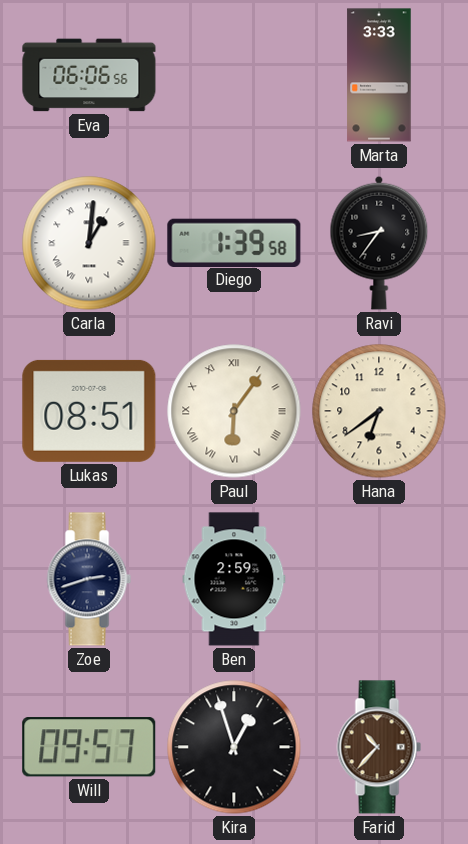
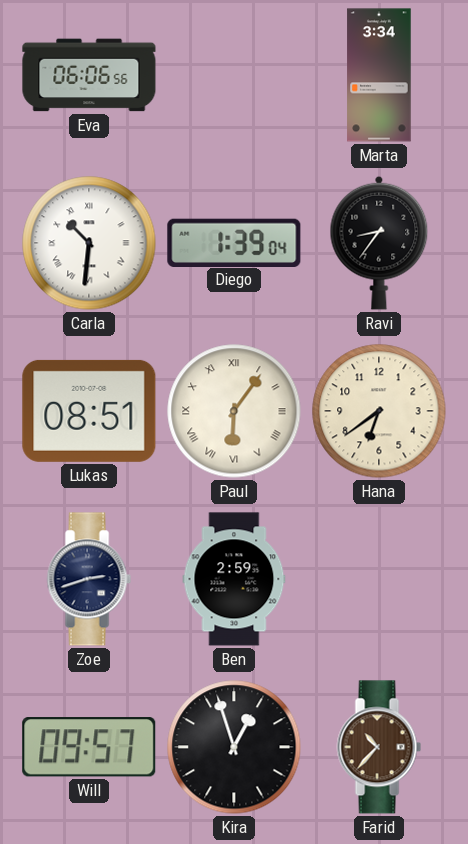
Marta: 3:33 -> 3:34 (379, 75)
Carla: 1:01 -> 10:31 (89, 243)
Diego: 1:39:58 -> 1:39:04 (234, 242)
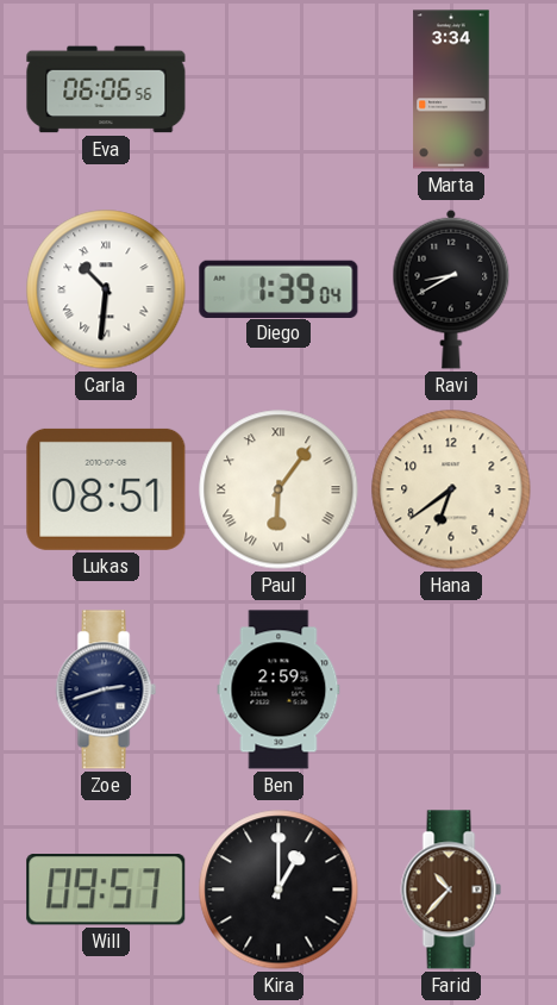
Ravi: 8:36 -> 8:40 (451, 289)
Kira: 12:57 -> 1:00 (278, 889)
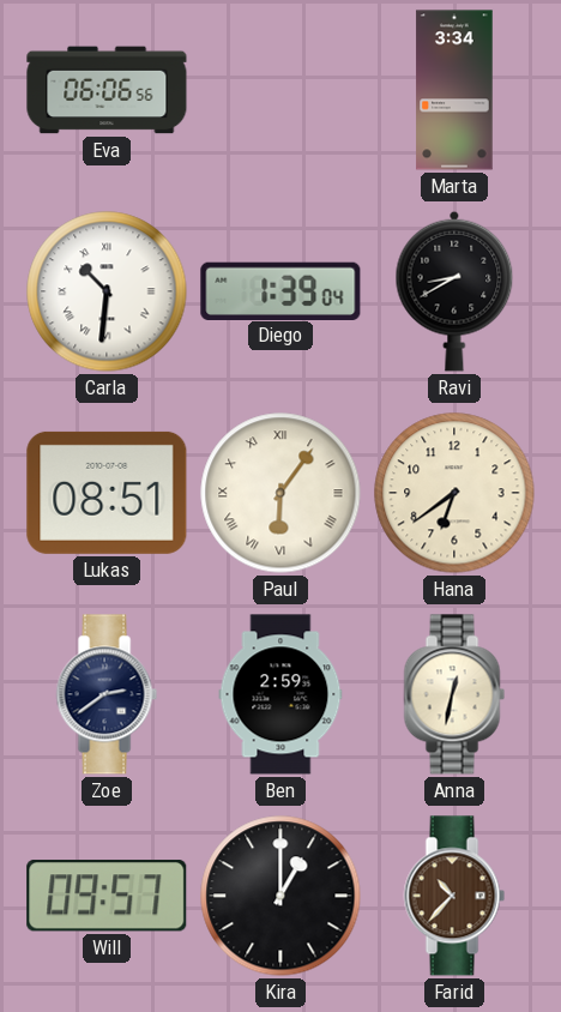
Zoe: 2:42 -> 2:39 (107, 694)
Anna: none -> 12:32 (454, 694)
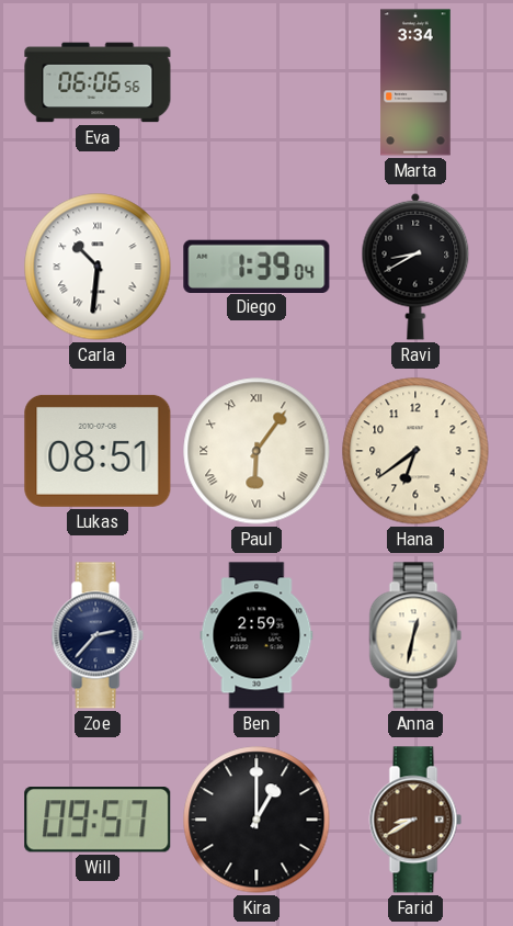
Zoe: 2:39 -> 2:37 (98, 635)
Farid: 10:37 -> 8:40 (415, 820)
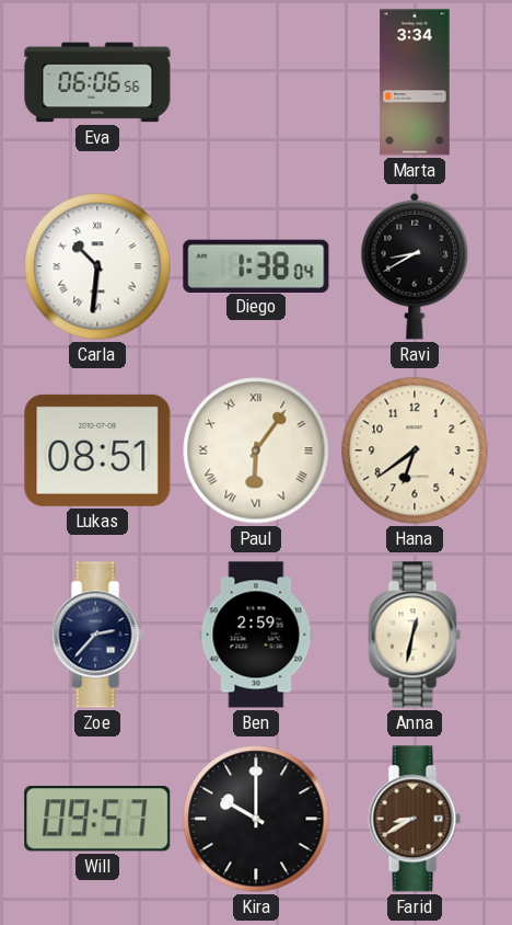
Diego: 1:39 -> 1:38 (256, 265)
Kira: 1:00 -> 10:00 (256, 819)
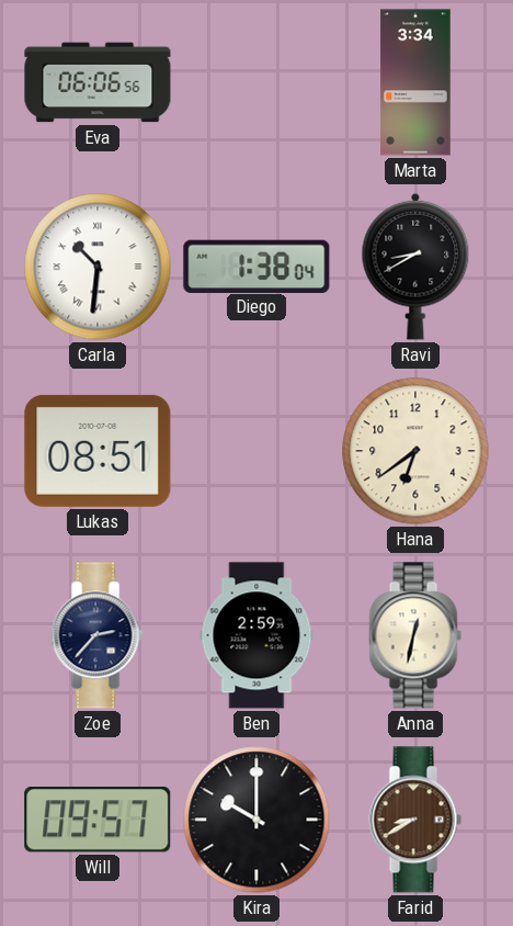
Paul: 6:06 -> none (256, 450)
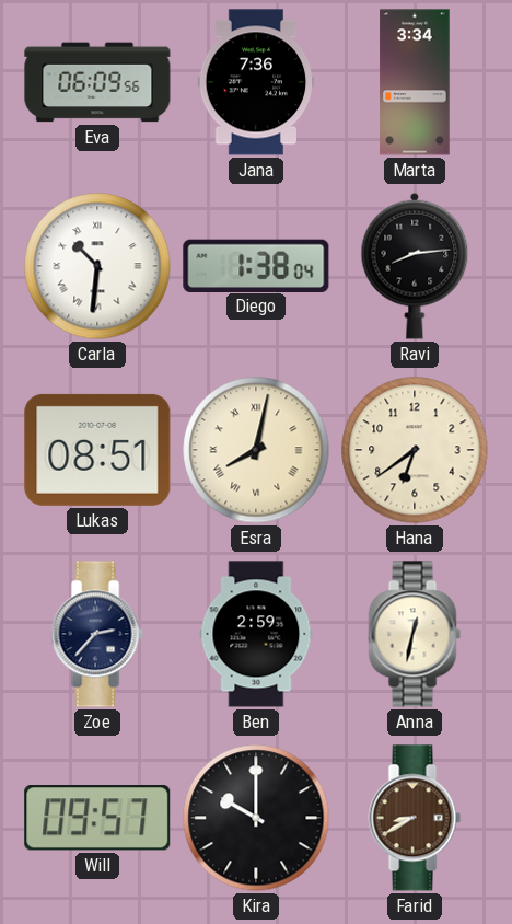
Eva: 06:06 -> 06:09 (97, 82)
Jana: none -> 7:36 (256, 82)
Ravi: 8:40 -> 8:14 (415, 266)
Esra: none -> 8:02 (256, 450)
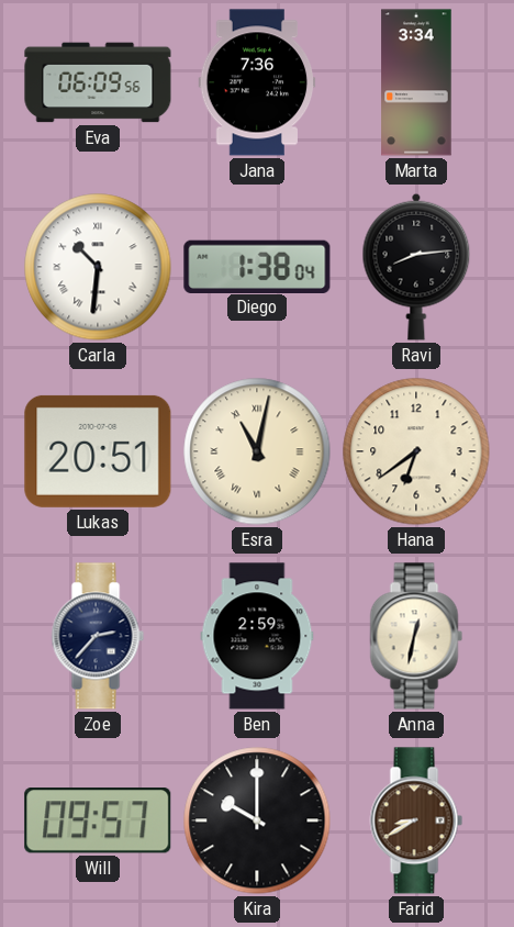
Lukas: 08:51 -> 20:51 (98, 451)
Esra: 8:02 -> 11:02 (257, 451)
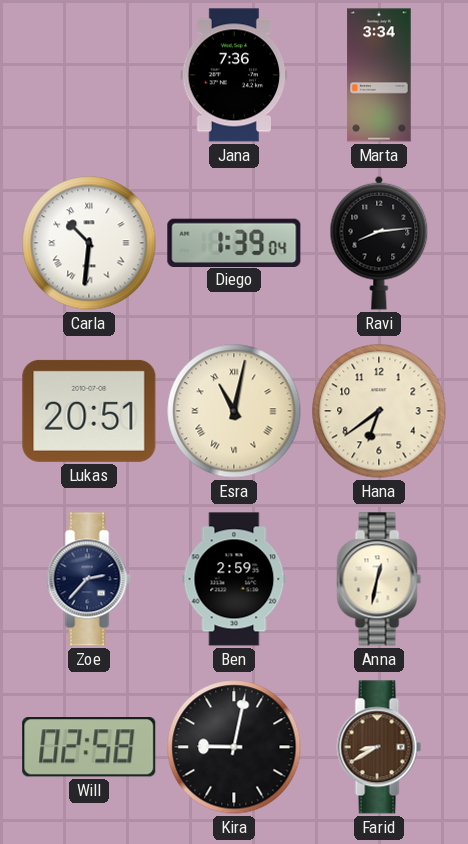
Eva: 06:09 -> none (98, 82)
Diego: 1:38 -> 1:39 (234, 242)
Will: 09:57 -> 02:58 (89, 747)
Kira: 10:00 -> 9:02 (234, 747)
